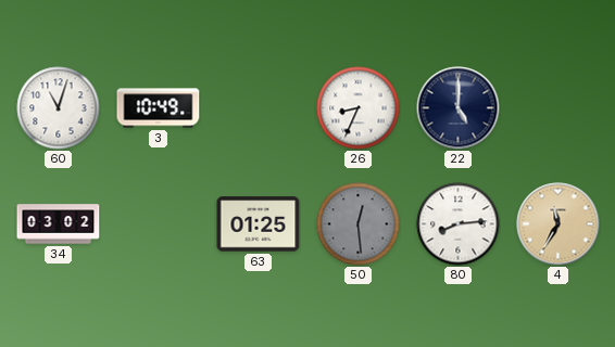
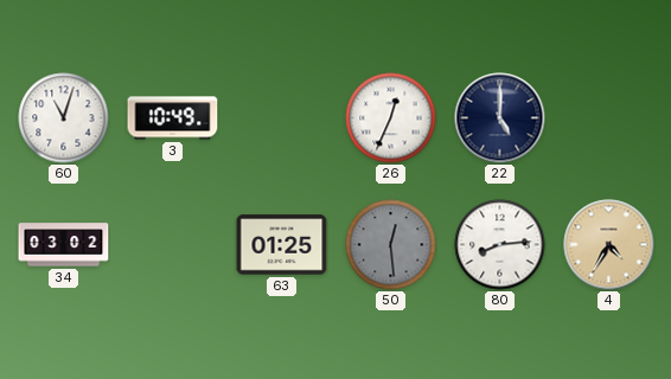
26: 8:34 -> 12:34 (391, 118)
4: 11:35 -> 4:35 (609, 245)
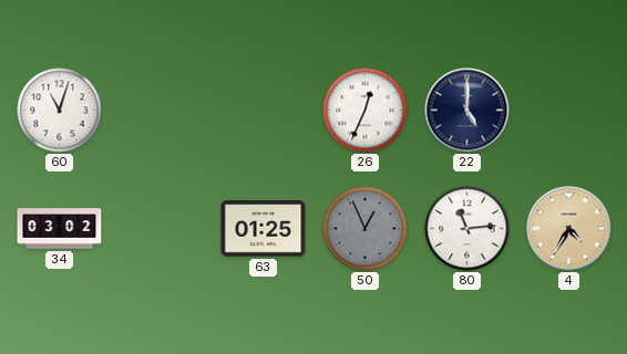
3: 10:49 -> none (173, 118)
50: 12:29 -> 12:56 (366, 229)
80: 8:14 -> 11:14 (467, 229)
